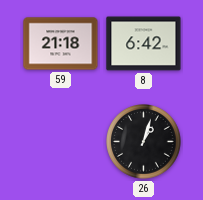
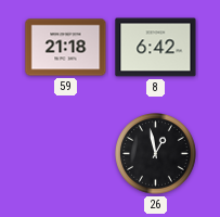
26: 1:03 -> 12:58 (156, 154)
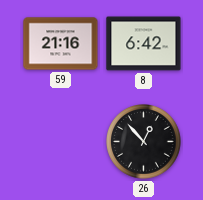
59: 21:18 -> 21:16 (61, 44)
26: 12:58 -> 12:53 (144, 142)
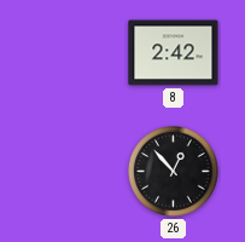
59: 21:16 -> none (61, 44)
8: 6:42 -> 2:42 (174, 53)
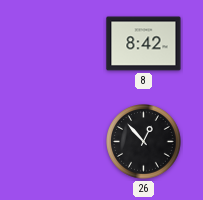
8: 2:42 -> 8:42 (144, 44)
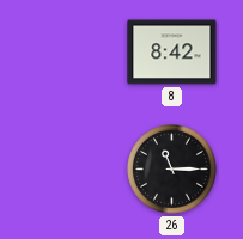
26: 12:53 -> 11:15 (172, 170)
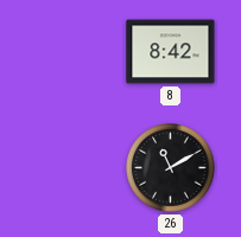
26: 11:15 -> 11:10 (171, 168)
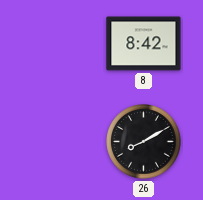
26: 11:10 -> 8:10 (144, 142)
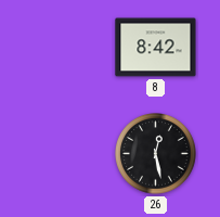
26: 8:10 -> 12:28 (156, 154)
